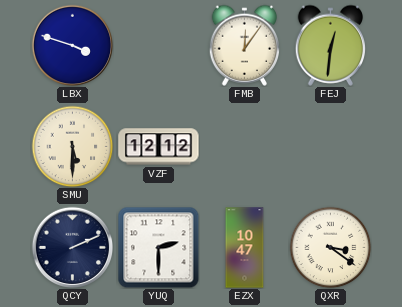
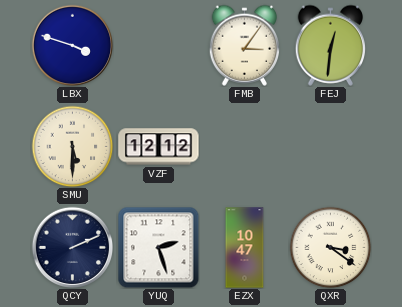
FMB: 12:06 -> 3:06 (244, 45)
YUQ: 2:30 -> 2:27 (158, 247)
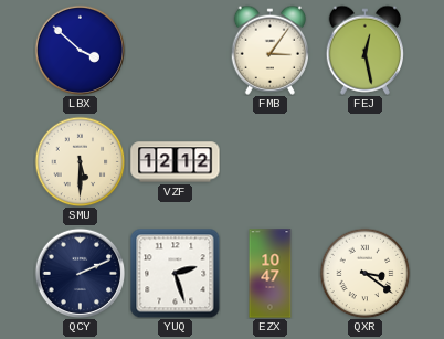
LBX: 3:48 -> 3:52 (80, 50)
FEJ: 12:31 -> 12:28 (364, 50)
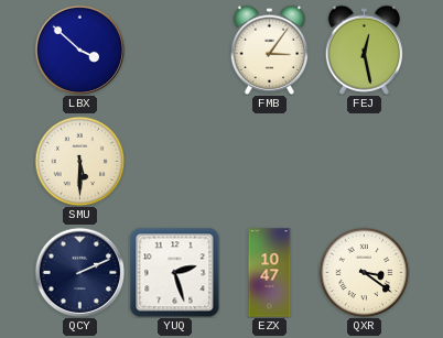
VZF: 12:12 -> none (176, 162)
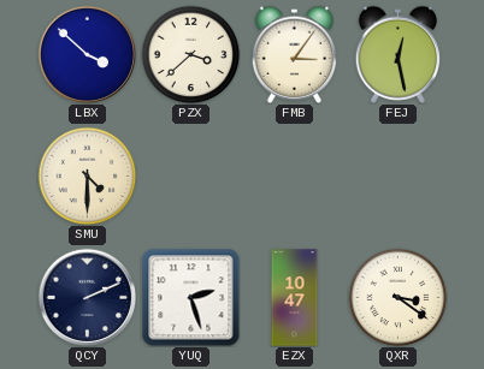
PZX: none -> 3:38 (190, 54)
SMU: 5:30 -> 4:30 (87, 175)
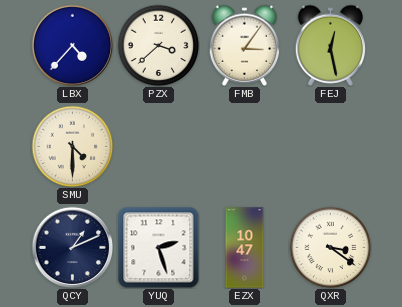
LBX: 3:52 -> 4:37 (72, 45)
QCY: 2:11 -> 1:11 (72, 247)
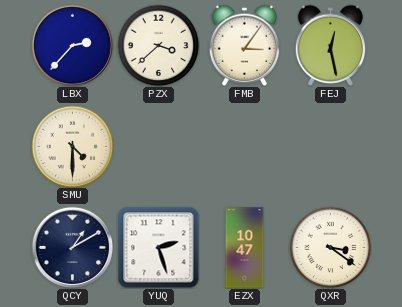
LBX: 4:37 -> 2:37 (72, 45)
QCY: 1:11 -> 1:10 (72, 247)
